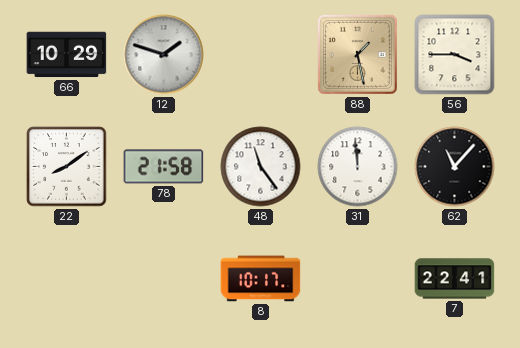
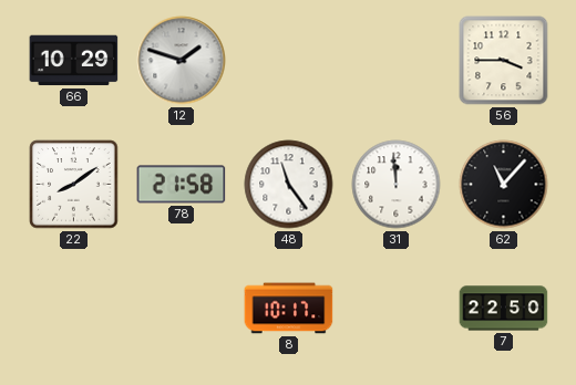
88: 1:28 -> none (357, 54)
7: 22:41 -> 22:50 (504, 309)
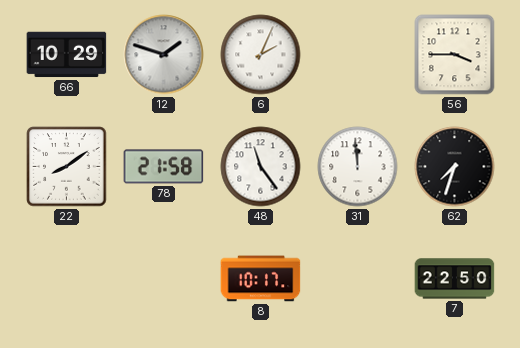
6: none -> 2:04 (261, 55)
62: 11:07 -> 7:33 (455, 167)
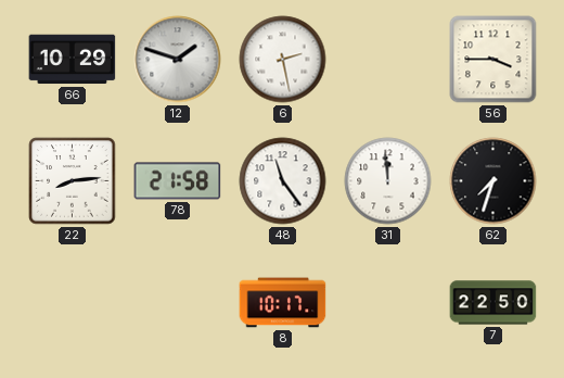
6: 2:04 -> 2:28 (283, 60)
22: 8:09 -> 8:14 (73, 181)
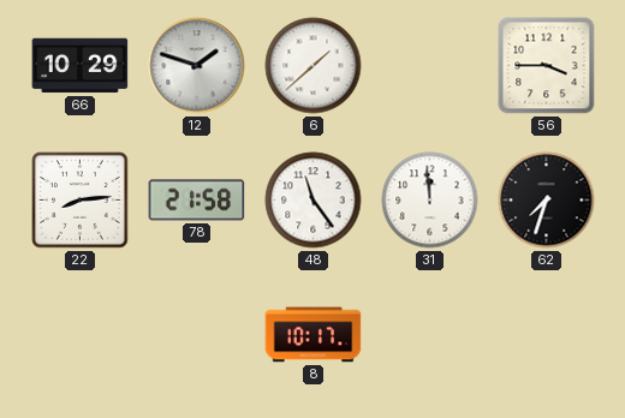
6: 2:28 -> 1:38 (314, 66)
7: 22:50 -> none (493, 303)
